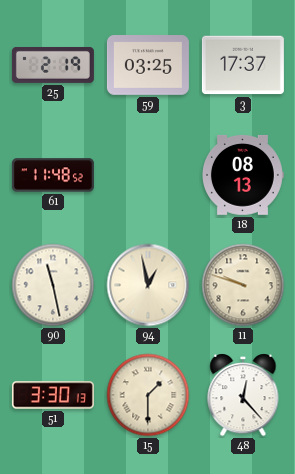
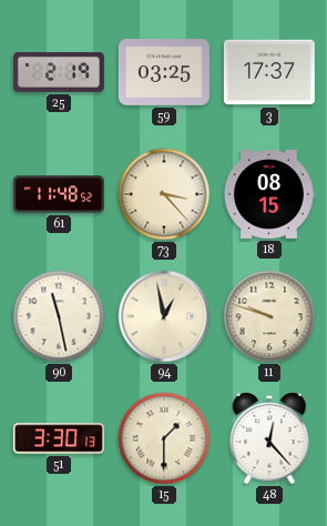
73: none -> 3:23 (164, 194)
18: 08:13 -> 08:15 (268, 194)
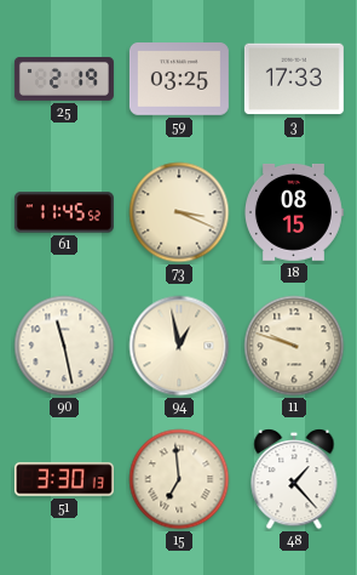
3: 17:37 -> 17:33 (294, 79)
61: 11:48 -> 11:45 (64, 212)
73: 3:23 -> 3:19 (179, 212)
15: 1:30 -> 6:59 (179, 479)
48: 12:23 -> 1:23 (294, 479)
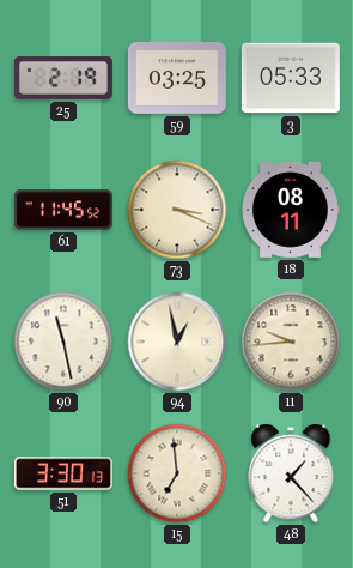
3: 17:33 -> 05:33 (291, 78)
18: 08:15 -> 08:11 (290, 210)
11: 9:48 -> 9:44 (291, 342)
